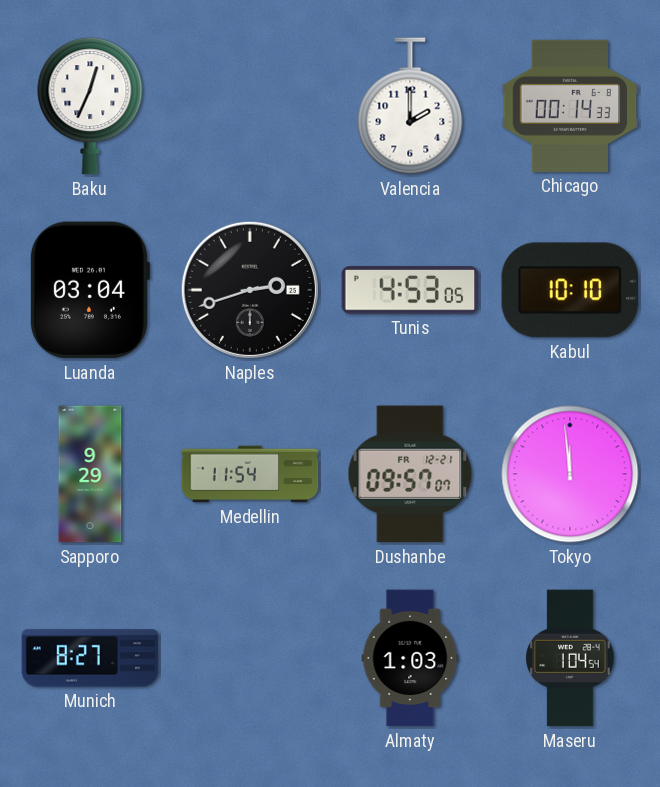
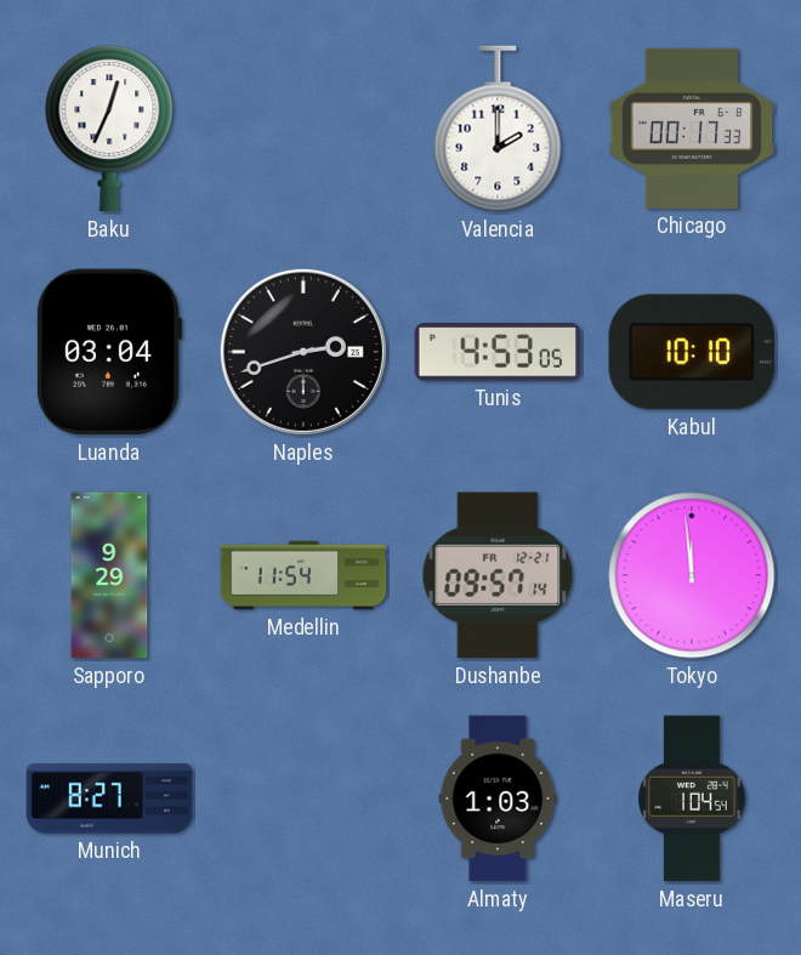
Chicago: 00:14 -> 00:17 (692, 129)
Dushanbe: 09:57:07 -> 09:57:14 (498, 575)
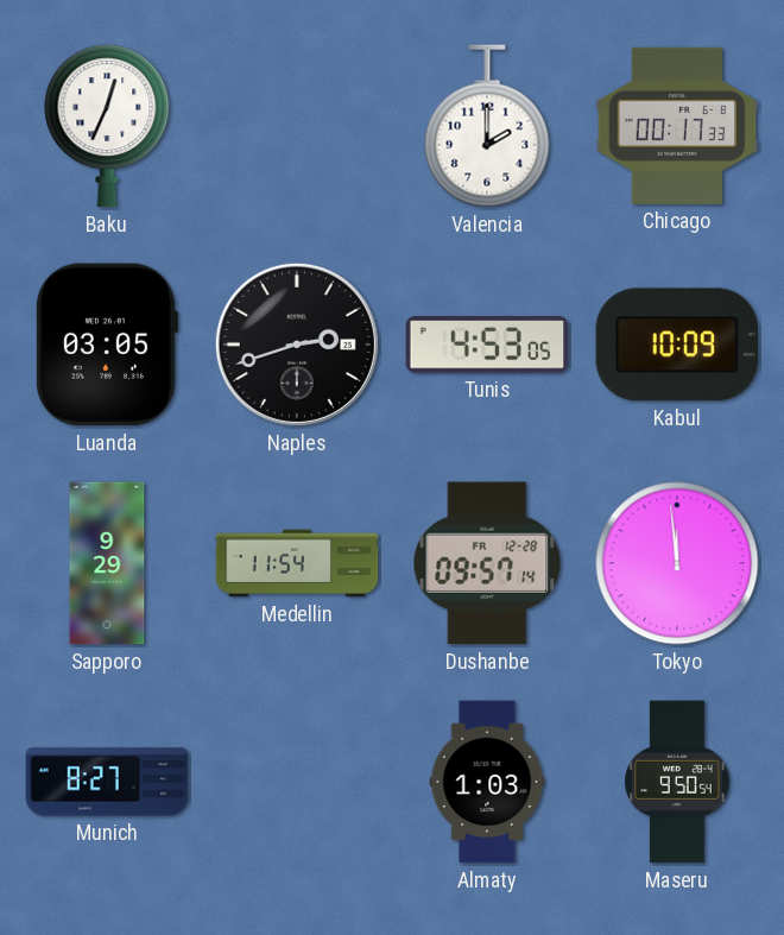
Luanda: 03:04 -> 03:05 (106, 345)
Kabul: 10:10 -> 10:09 (677, 345)
Dushanbe date: FR 12-21 -> FR 12-28 (487, 563)
Maseru: 1:04 -> 9:50 (677, 782)
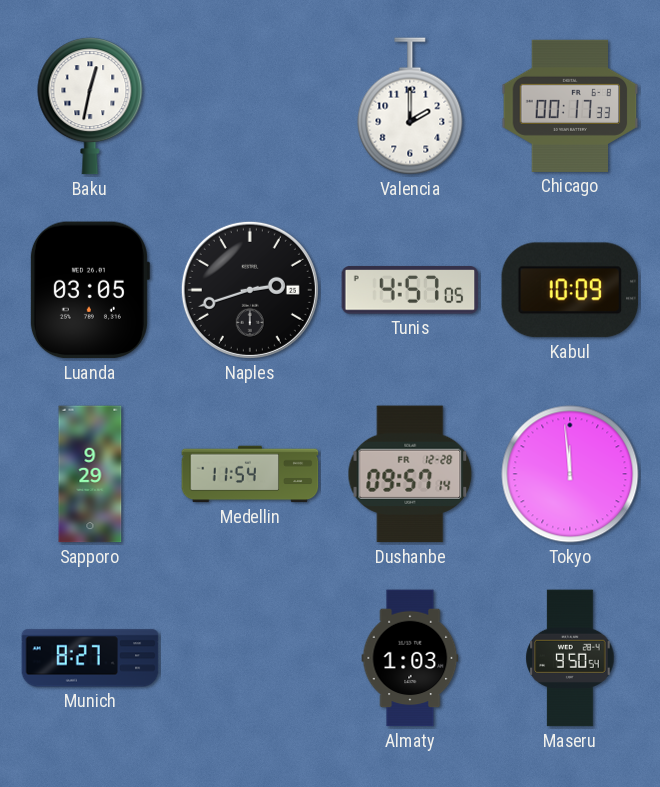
Baku: 12:34 -> 12:32 (90, 106)
Tunis: 4:53 -> 4:57 (410, 290)
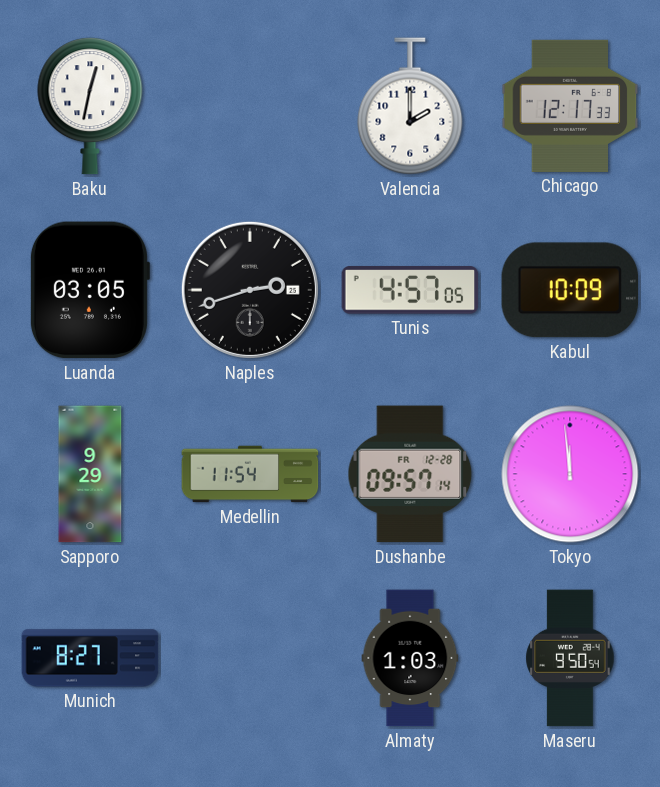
Chicago: 00:17 -> 12:17 (570, 106)
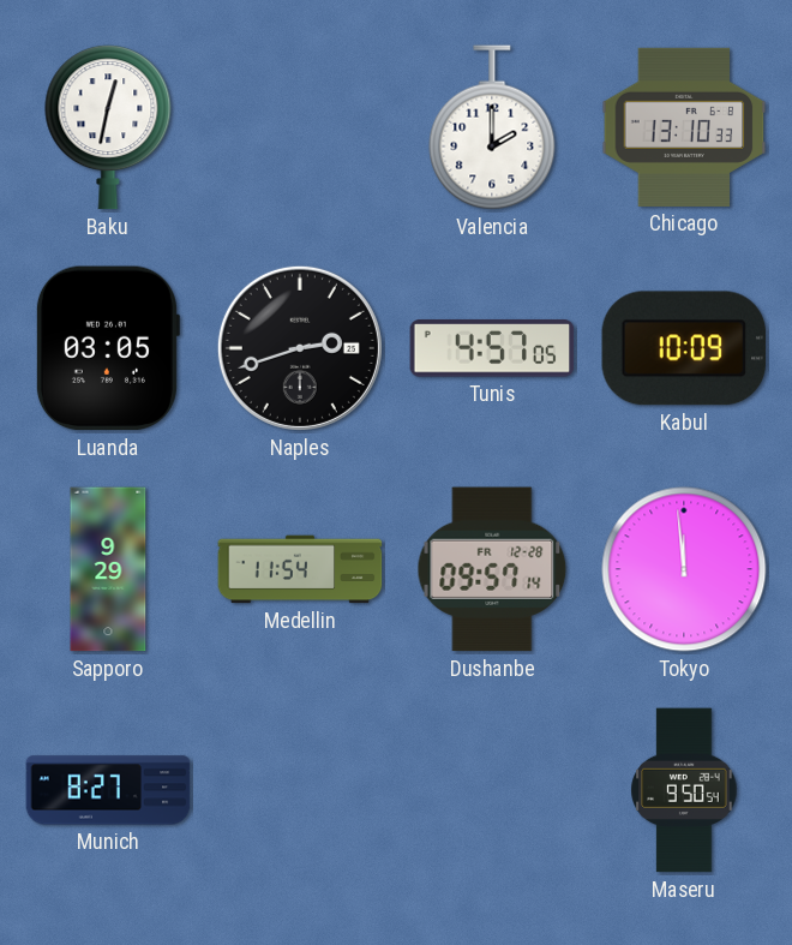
Chicago: 12:17 -> 13:10 (684, 127)
Almaty: 1:03 -> none (410, 658)
